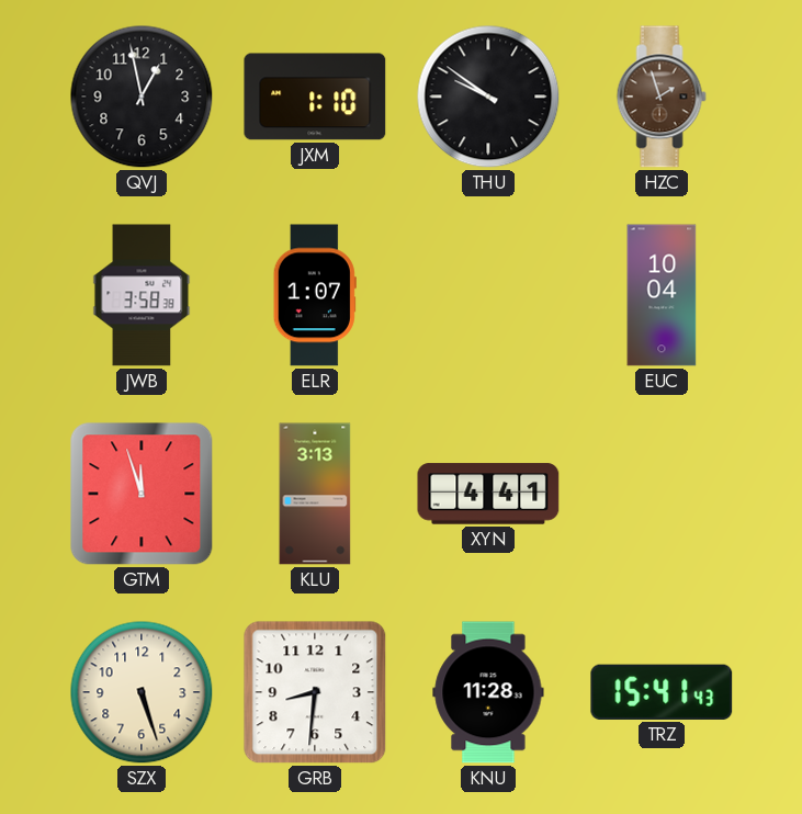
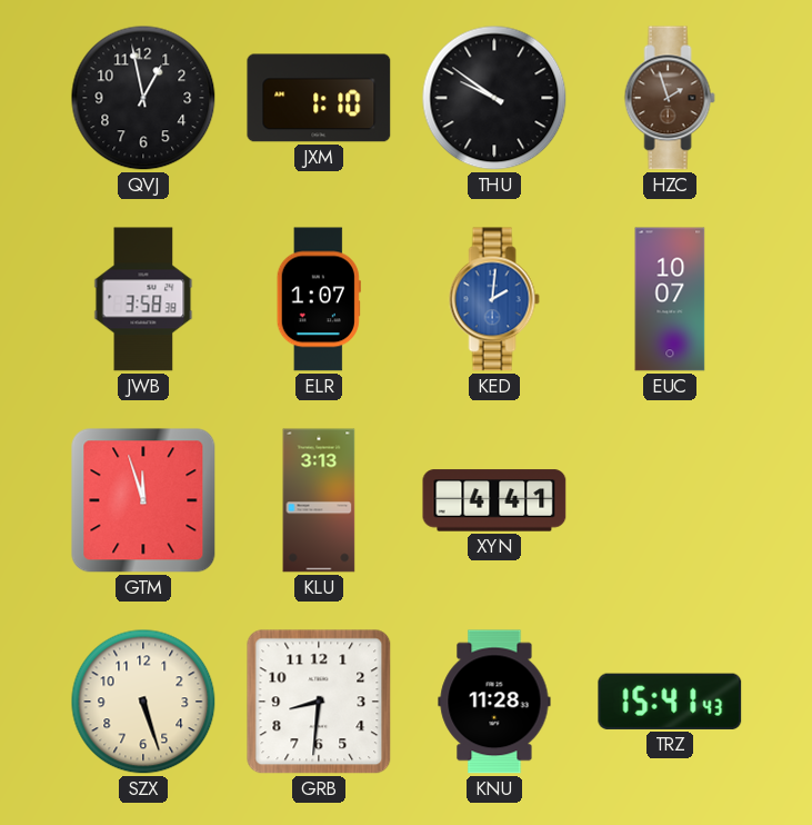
KED: none -> 2:01 (494, 299)
EUC: 10:04 -> 10:07 (670, 299)
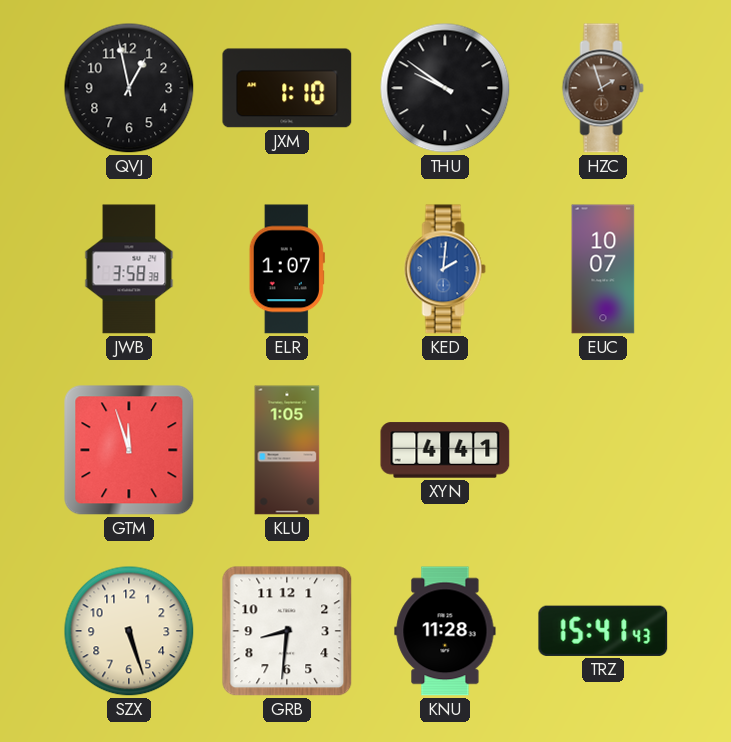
KLU: 3:13 -> 1:05 (287, 450)
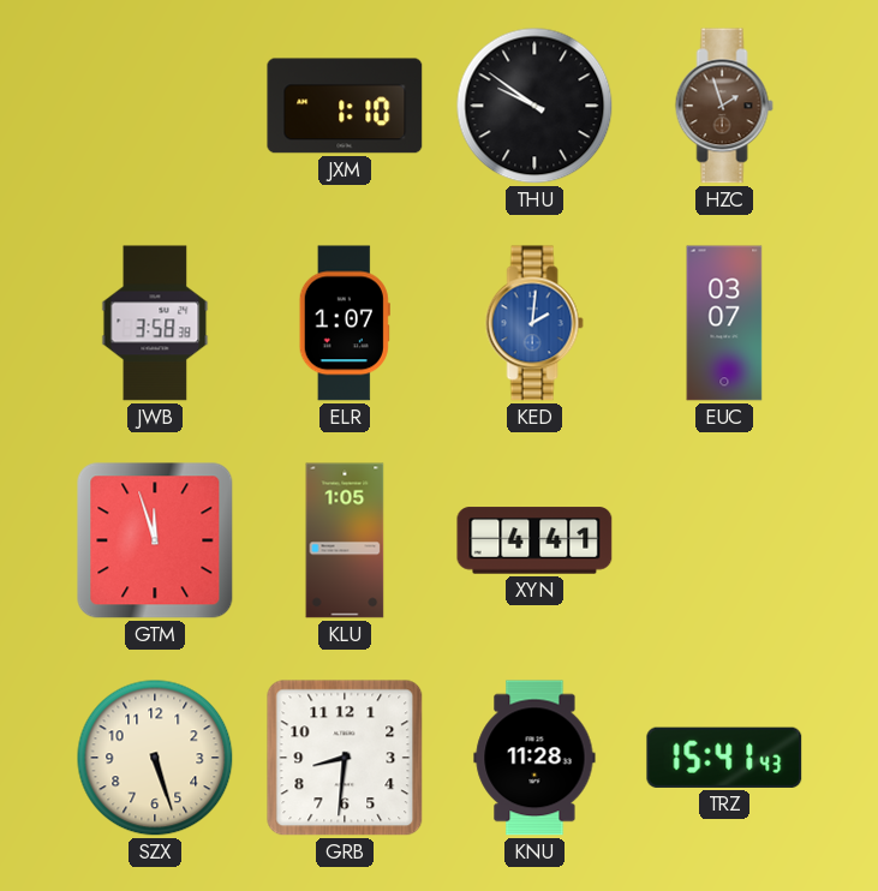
QVJ: 12:58 -> none (129, 88)
EUC: 10:07 -> 03:07 (724, 323)
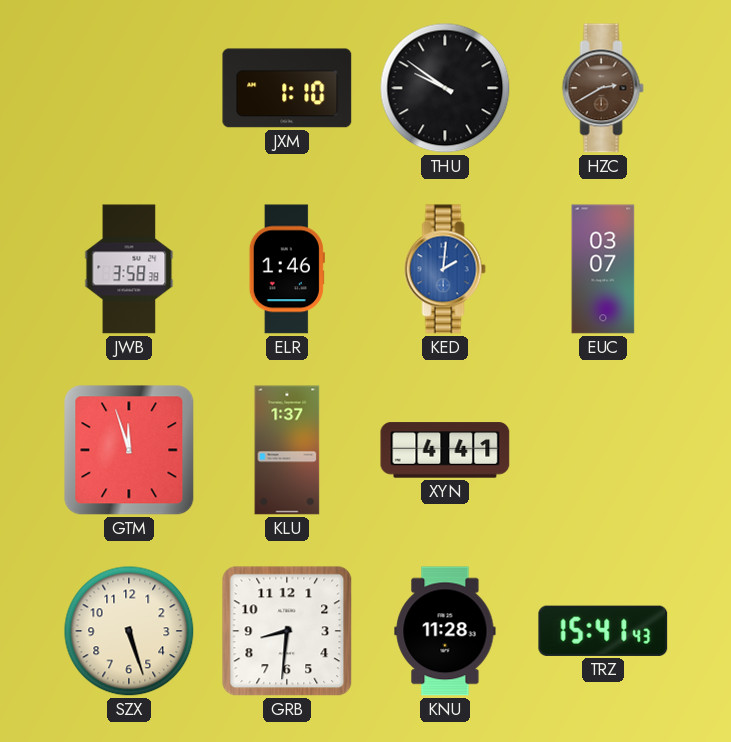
HZC: 1:57 -> 2:40 (603, 88)
ELR: 1:07 -> 1:46 (287, 269)
KLU: 1:05 -> 1:37 (287, 450)
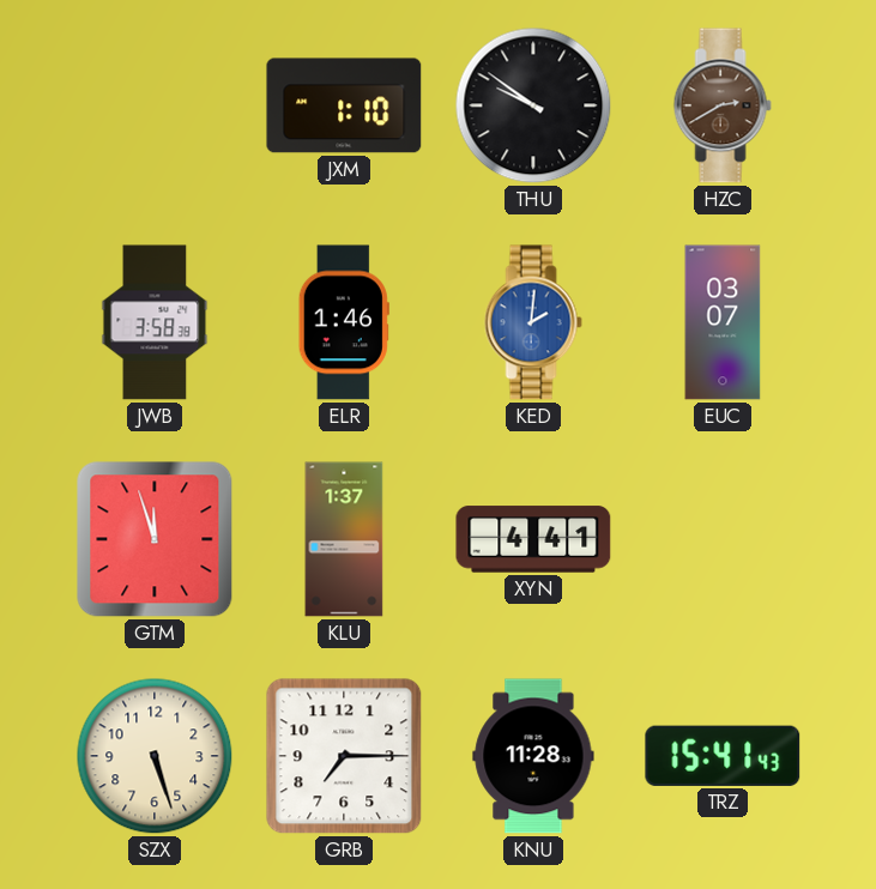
GRB: 8:31 -> 7:15 (344, 756)
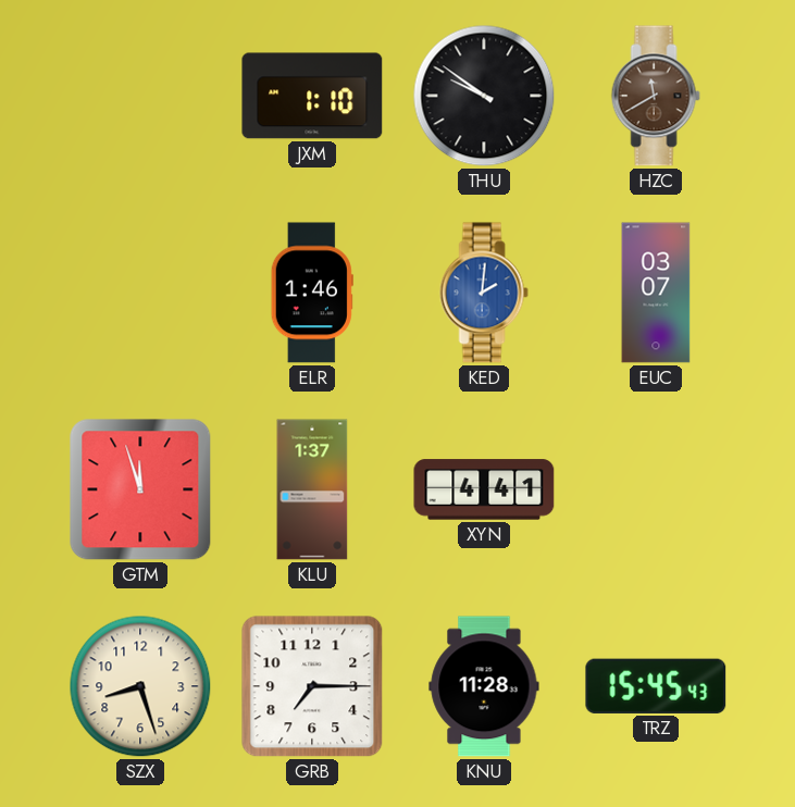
HZC: 2:40 -> 11:40 (656, 96)
JWB: 3:58 -> none (155, 322)
SZX: 5:27 -> 8:27 (140, 686)
TRZ: 15:41 -> 15:45 (656, 686)
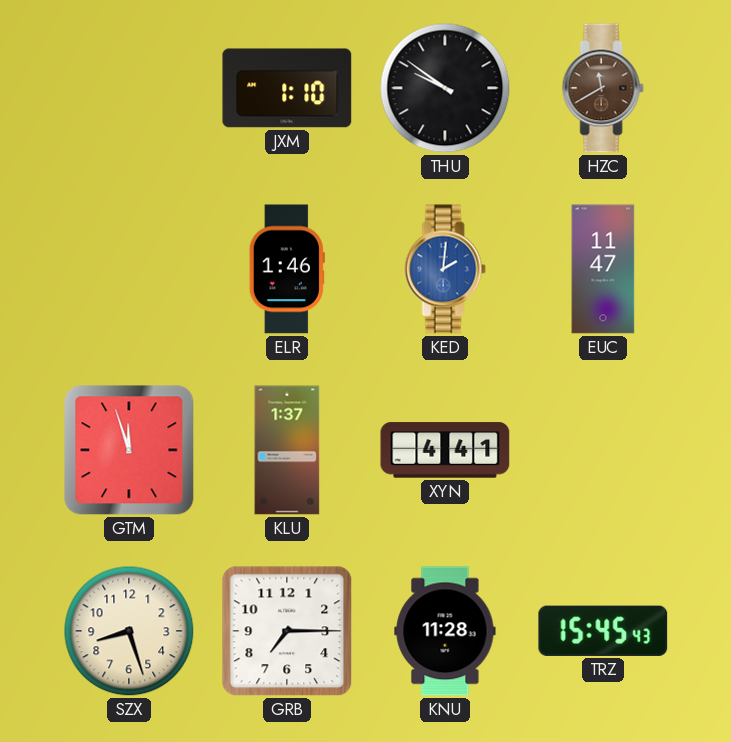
EUC: 03:07 -> 11:47 (603, 269)
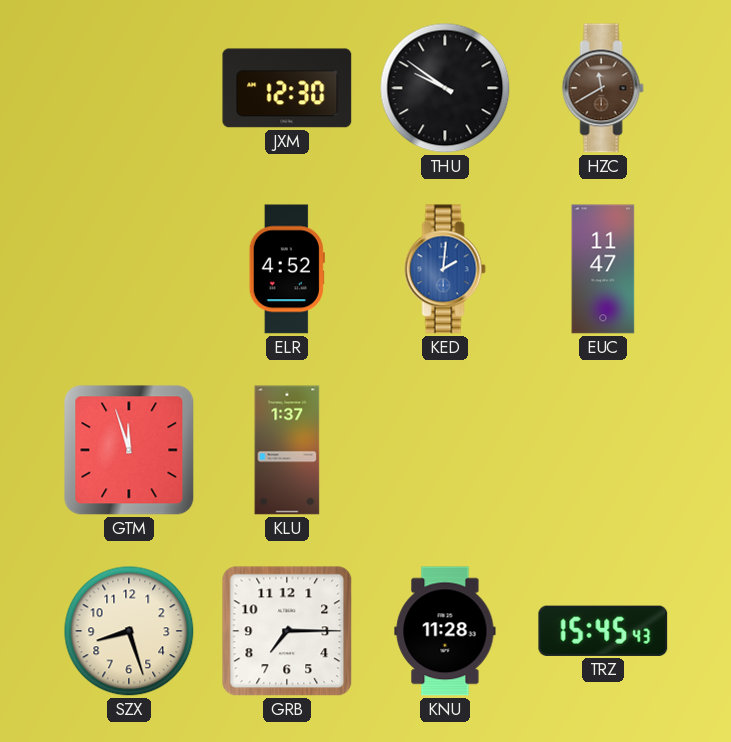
JXM: 1:10 -> 12:30 (287, 88)
ELR: 1:46 -> 4:52 (287, 269)
XYN: 4:41 -> none (445, 450)
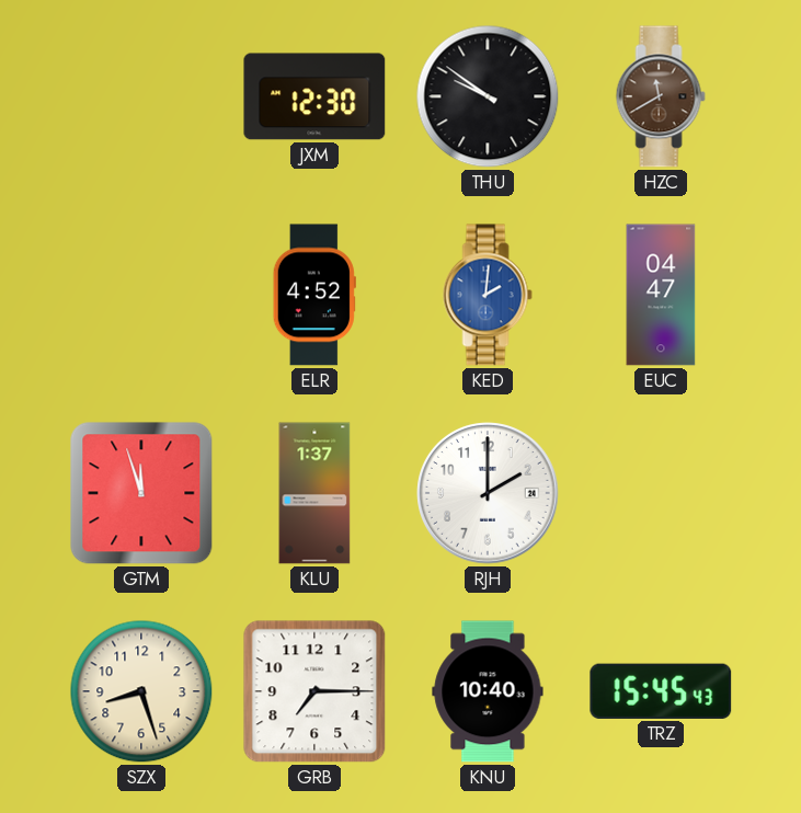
EUC: 11:47 -> 04:47 (661, 295)
RJH: none -> 2:00 (488, 493)
KNU: 11:28 -> 10:40 (488, 691)
